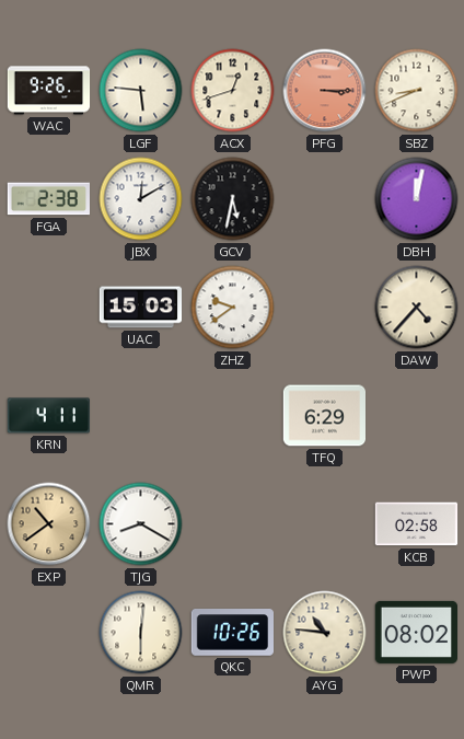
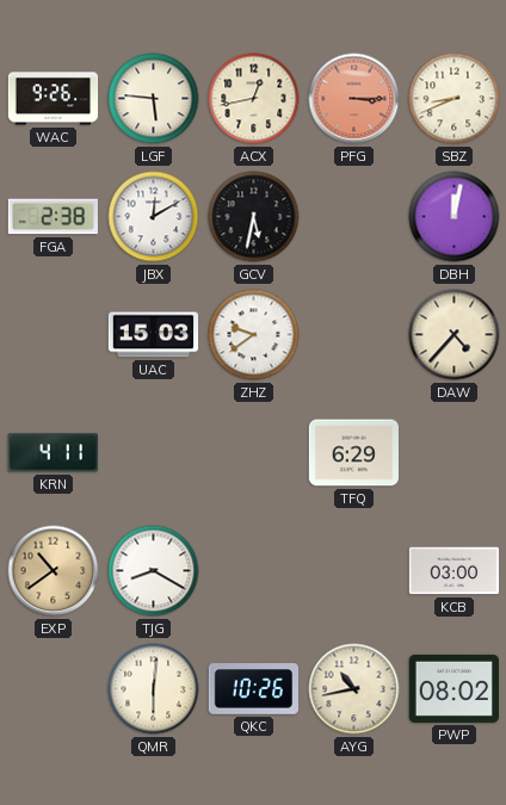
ACX: 12:42 -> 12:43 (254, 99)
KCB: 02:58 -> 03:00 (455, 571)
AYG: 10:46 -> 10:43 (354, 689)
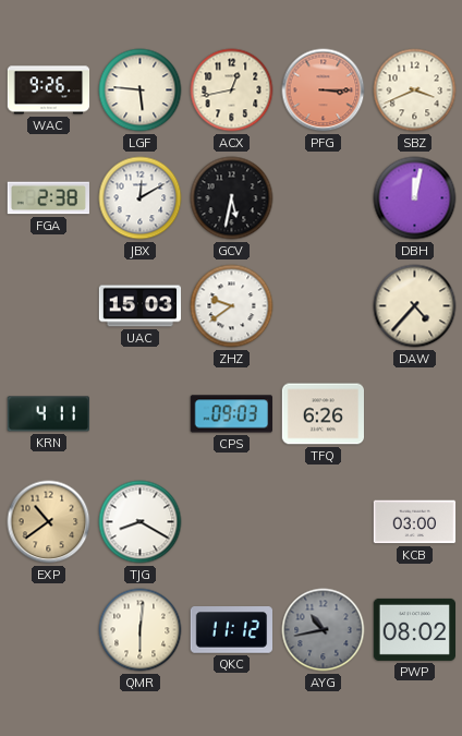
SBZ: 8:41 -> 3:41 (415, 91)
CPS: none -> 09:03 (231, 414)
TFQ: 6:29 -> 6:26 (324, 414)
QKC: 10:26 -> 11:12 (231, 630)
AYG dial: cream -> grey (324, 630)
